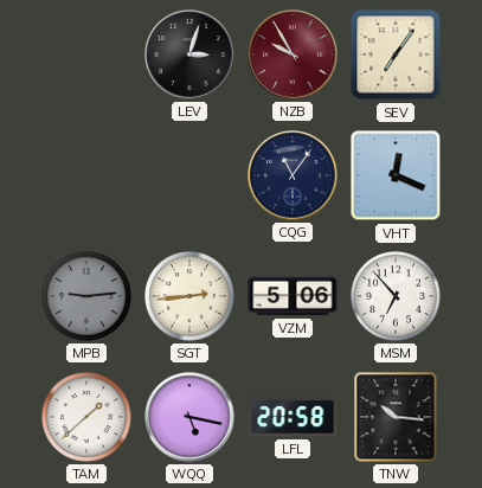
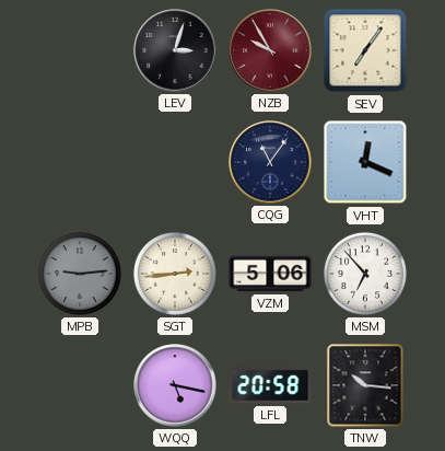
TAM: 1:38 -> none (86, 417)
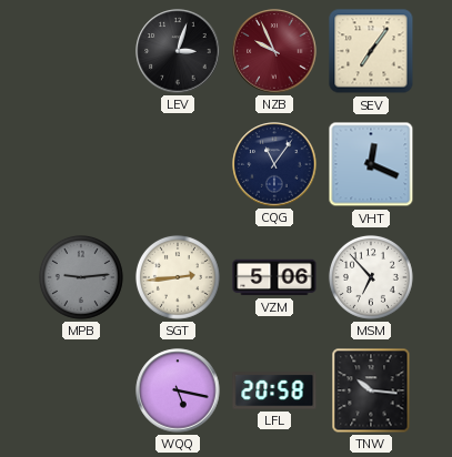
NZB: 9:55 -> 9:56 (274, 51)
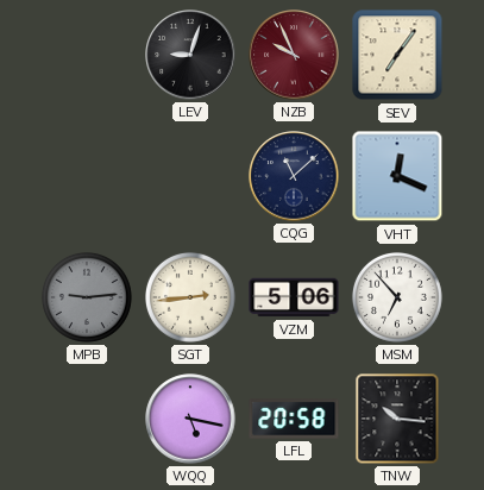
LEV: 3:03 -> 9:03 (190, 55)
CQG: 11:06 -> 11:08 (294, 176)
